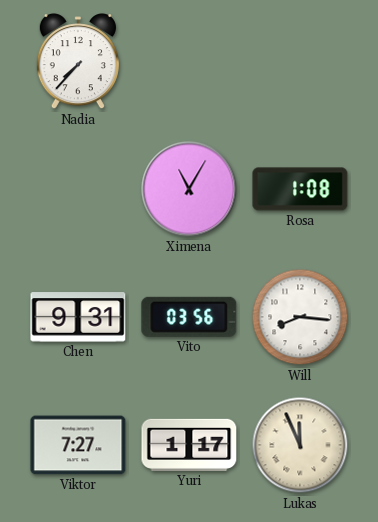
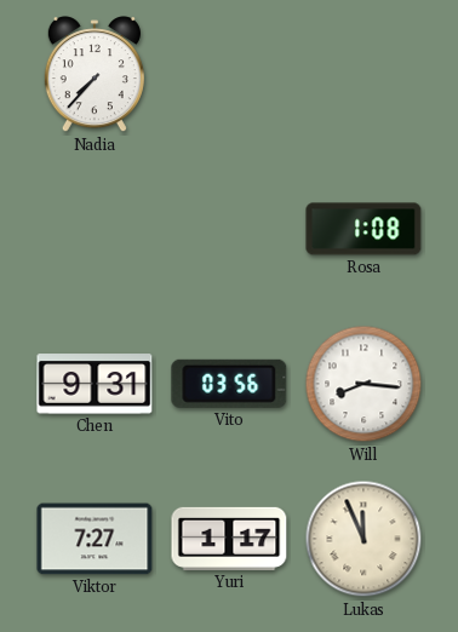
Ximena: 11:05 -> none (189, 189)
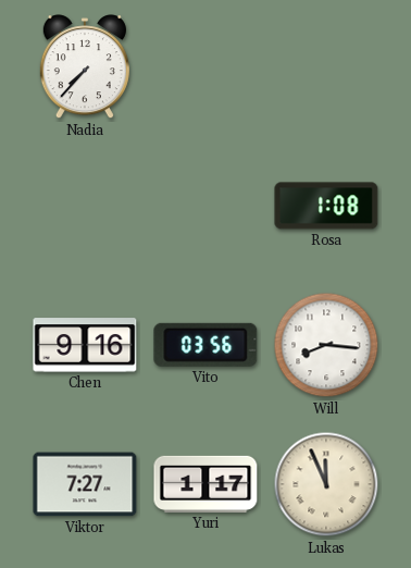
Chen: 9:31 -> 9:16 (85, 345)
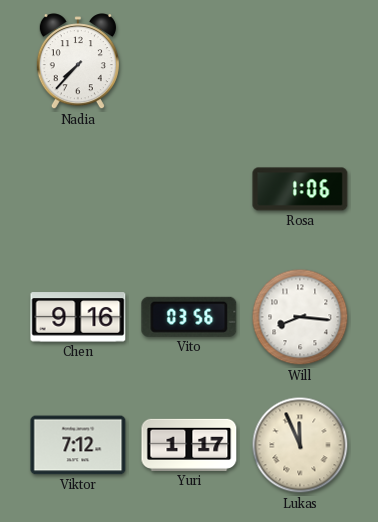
Rosa: 1:08 -> 1:06 (300, 189)
Viktor: 7:27 -> 7:12 (78, 445)
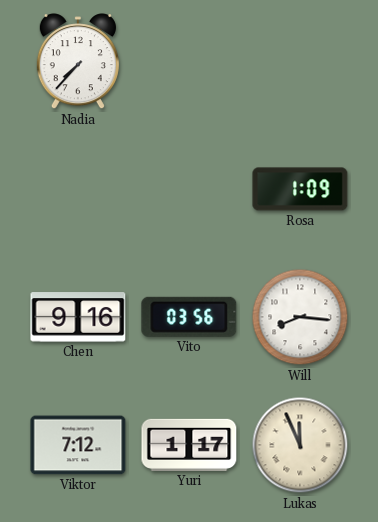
Rosa: 1:06 -> 1:09 (300, 189)
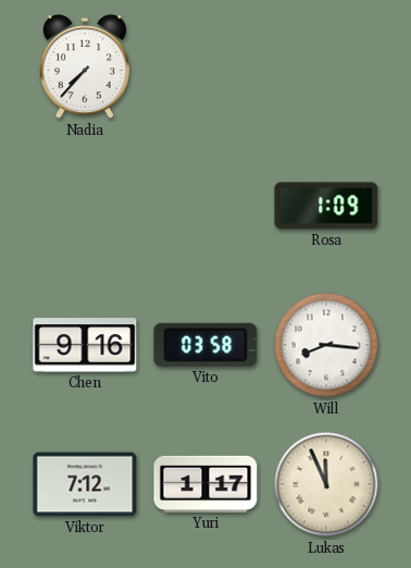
Vito: 03:56 -> 03:58 (205, 345)
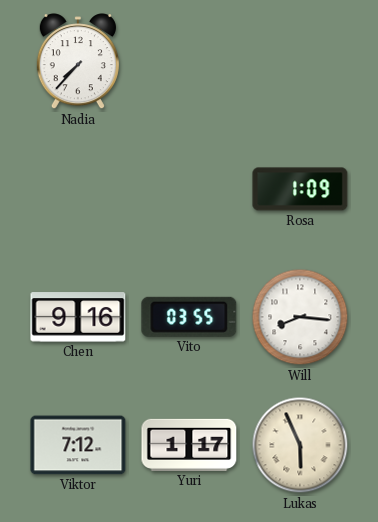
Vito: 03:58 -> 03:55 (189, 317)
Lukas: 11:56 -> 5:56 (300, 445)
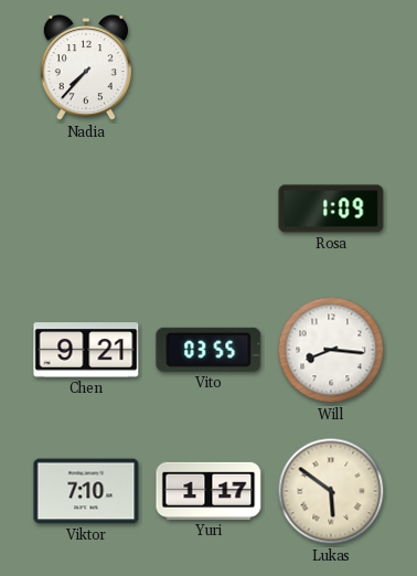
Chen: 9:16 -> 9:21 (86, 350)
Viktor: 7:12 -> 7:10 (86, 491)
Lukas: 5:56 -> 5:51 (331, 491)
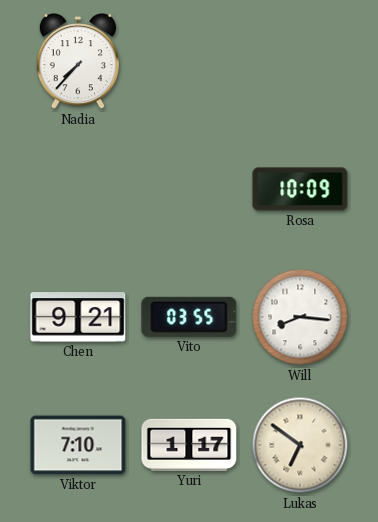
Rosa: 1:09 -> 10:09 (300, 189)
Lukas: 5:51 -> 6:51 (300, 445)
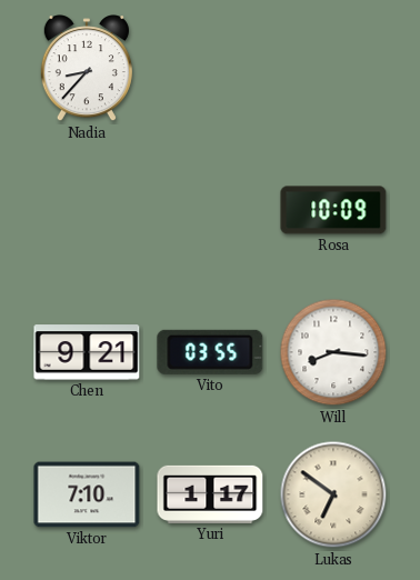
Nadia: 7:37 -> 8:37 (87, 69)
